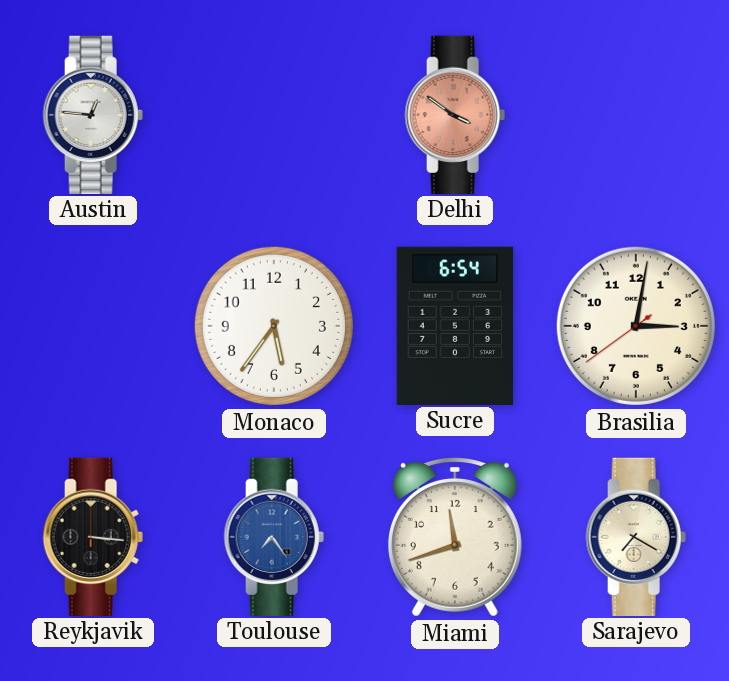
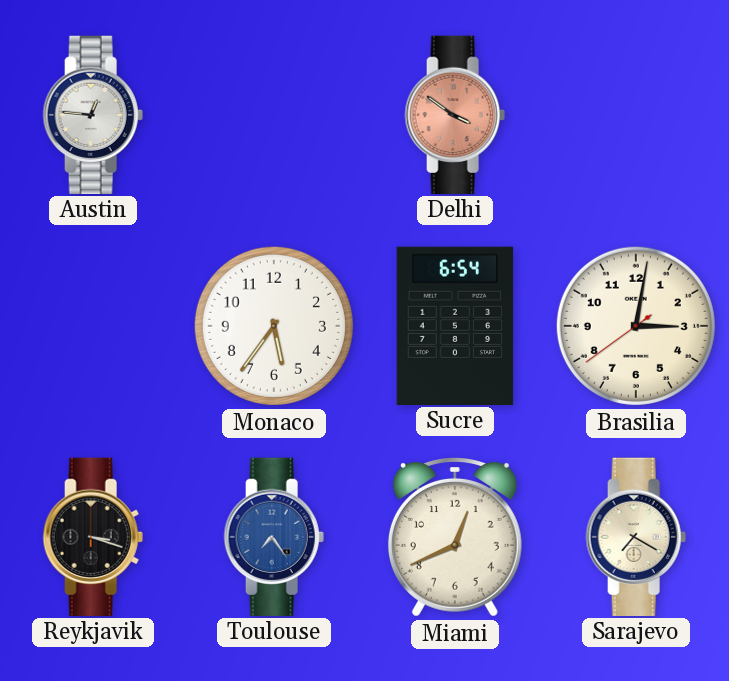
Reykjavik: 3:16 -> 3:18 (93, 536)
Miami: 11:42 -> 12:41 (455, 538)
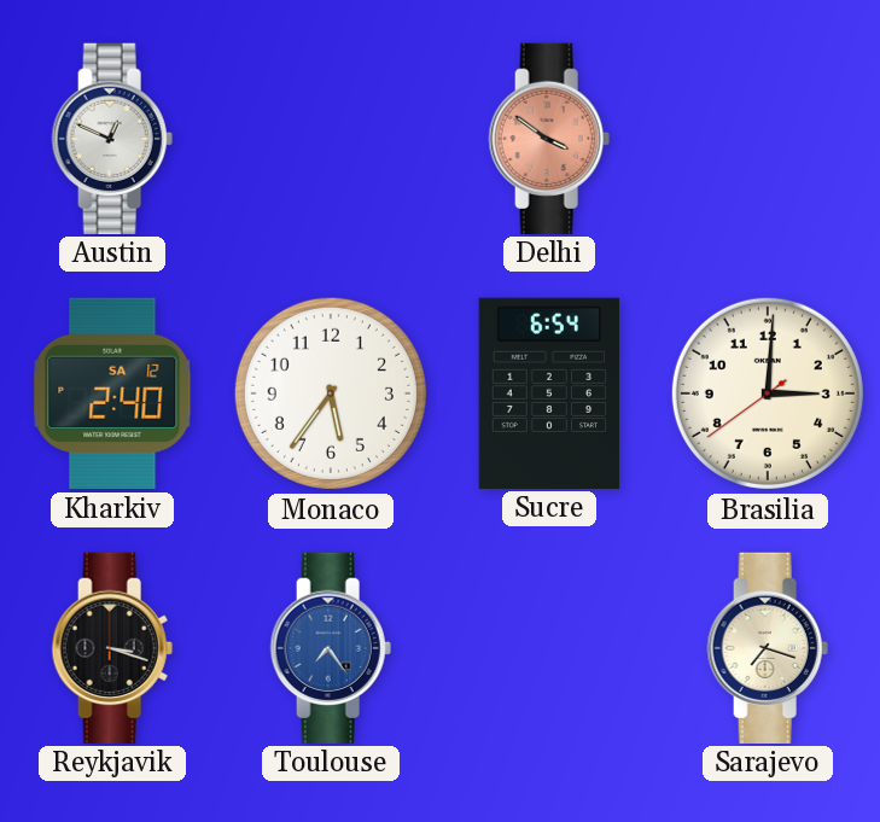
Austin: 12:46 -> 12:49 (112, 138)
Kharkiv: none -> 2:40 (112, 393)
Brasilia: 3:01 -> 3:00 (768, 393)
Miami: 12:41 -> none (455, 538)
Sarajevo: 7:20 -> 7:18 (768, 647)
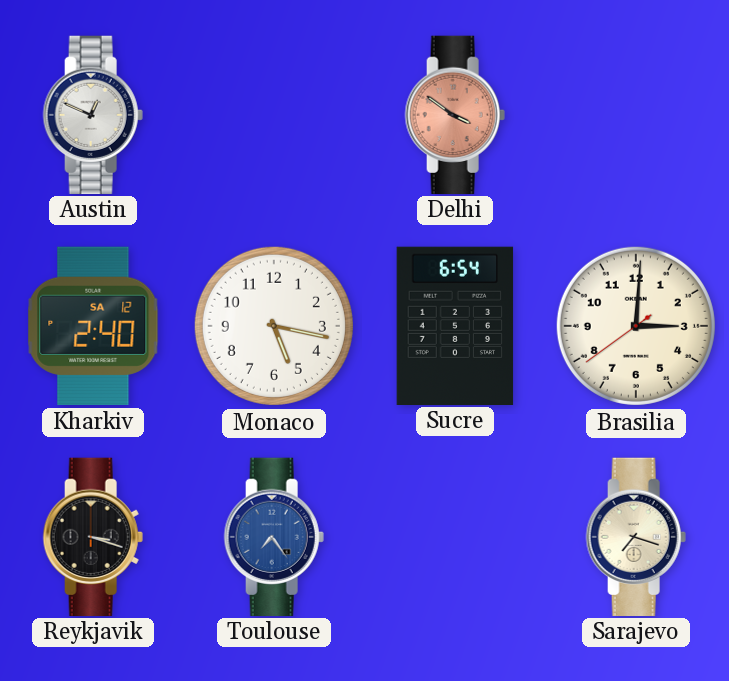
Monaco: 5:36 -> 5:17 (274, 326)
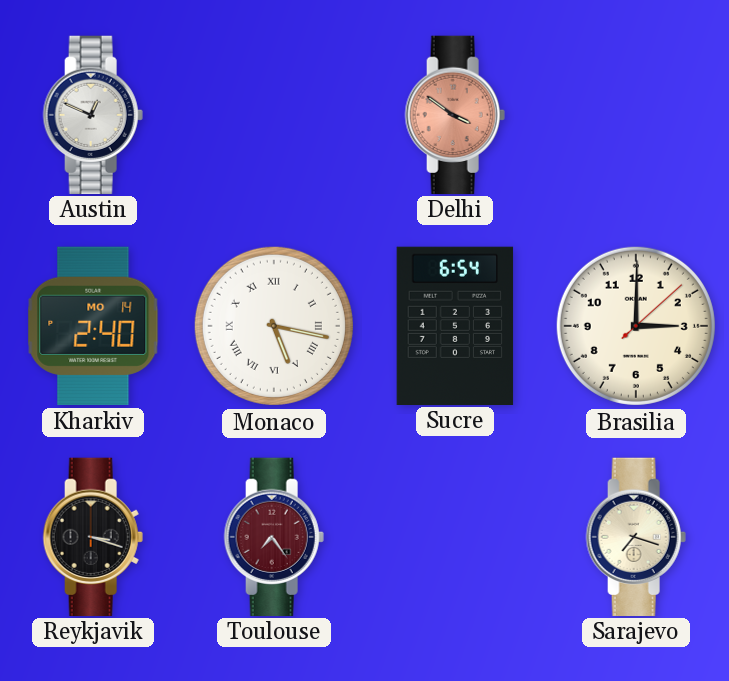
Kharkiv date: SA 12 -> MO 14 (93, 326)
Monaco numerals: Arabic -> Roman (274, 326)
Brasilia: 3:00:39 -> 3:00:08 (636, 326)
Toulouse dial: blue -> burgundy (274, 536)
